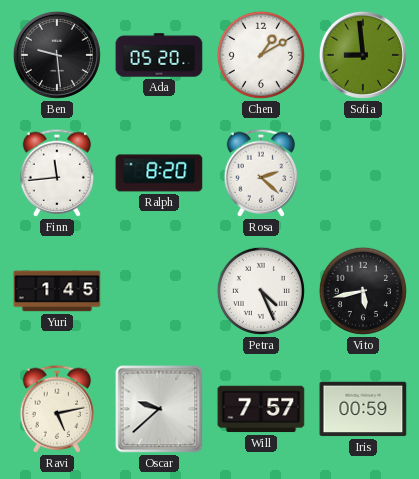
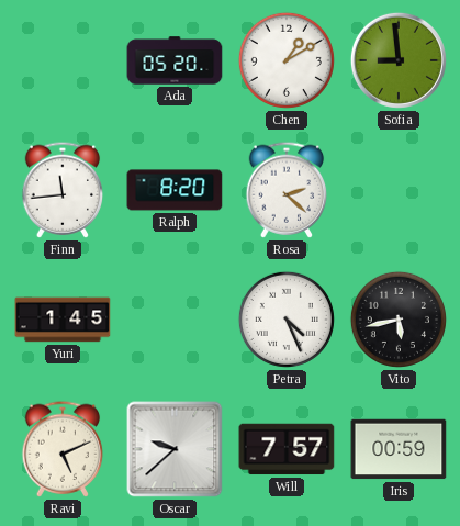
Ben: 9:29 -> none (57, 55)
Ravi: 5:13 -> 5:11 (63, 449)
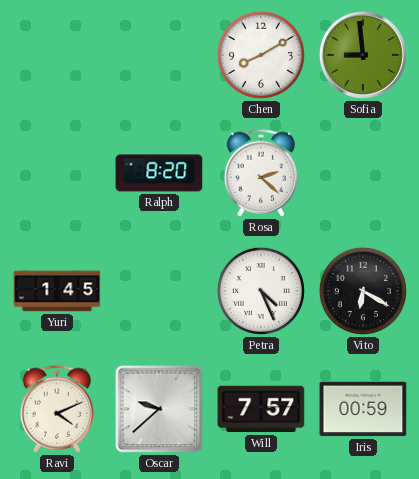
Ada: 05:20 -> none (175, 60)
Chen: 1:10 -> 8:10 (261, 55)
Finn: 11:44 -> none (63, 190)
Vito: 5:43 -> 6:20 (363, 291)
Ravi: 5:11 -> 4:11 (57, 409)
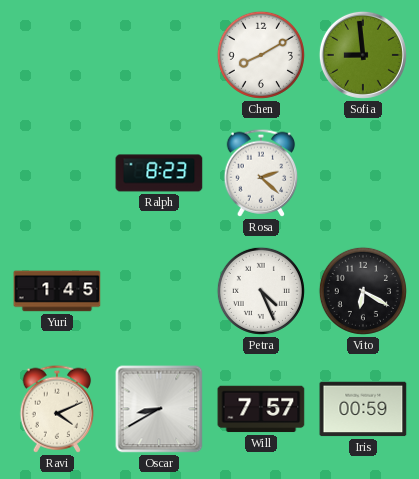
Ralph: 8:20 -> 8:23 (159, 173)
Oscar: 9:38 -> 8:40 (159, 409)
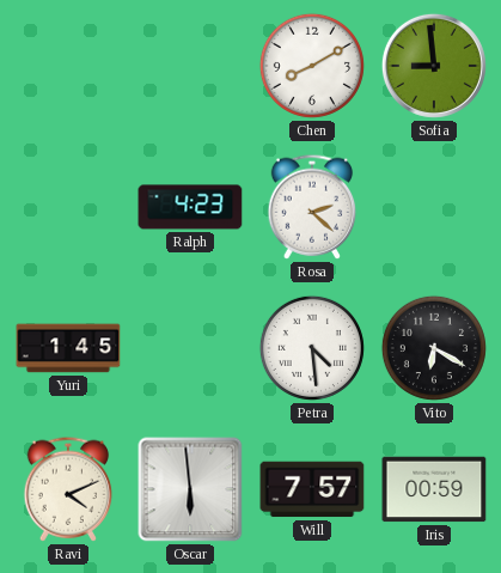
Ralph: 8:23 -> 4:23 (190, 207)
Petra: 4:26 -> 4:29 (312, 348)
Oscar: 8:40 -> 5:59 (190, 489)
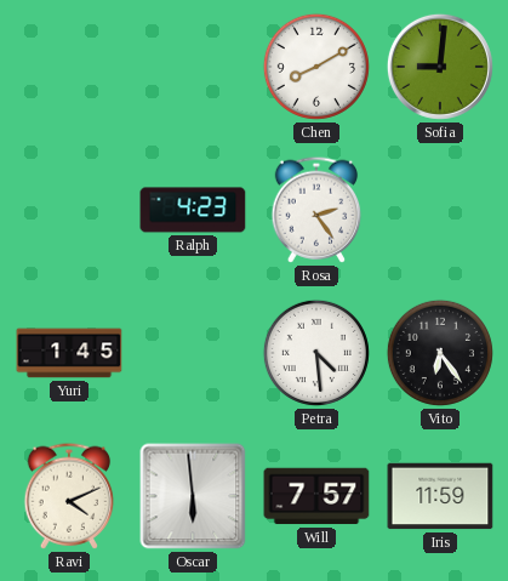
Sofia: 8:59 -> 9:01 (440, 67)
Rosa: 2:22 -> 2:24 (316, 210)
Vito: 6:20 -> 6:24 (440, 353)
Iris: 00:59 -> 11:59 (440, 496)
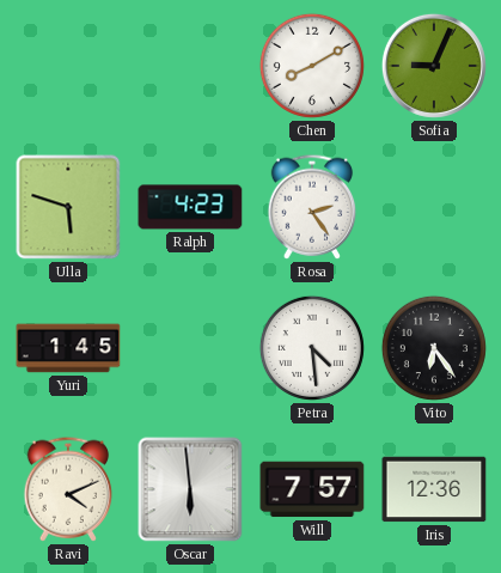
Sofia: 9:01 -> 9:04 (434, 66)
Ulla: none -> 5:48 (68, 207)
Iris: 11:59 -> 12:36 (434, 489)
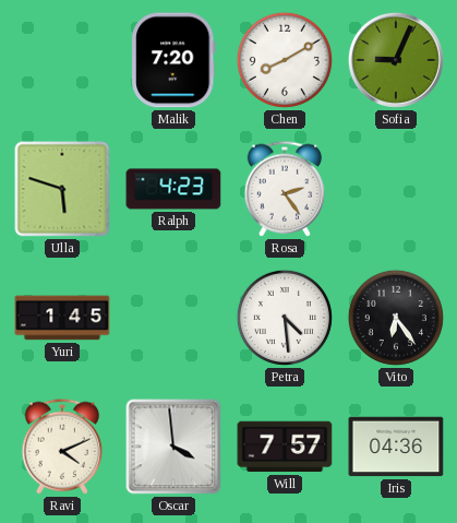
Malik: none -> 7:20 (175, 60)
Oscar: 5:59 -> 3:59 (173, 447)
Iris: 12:36 -> 04:36 (396, 447)
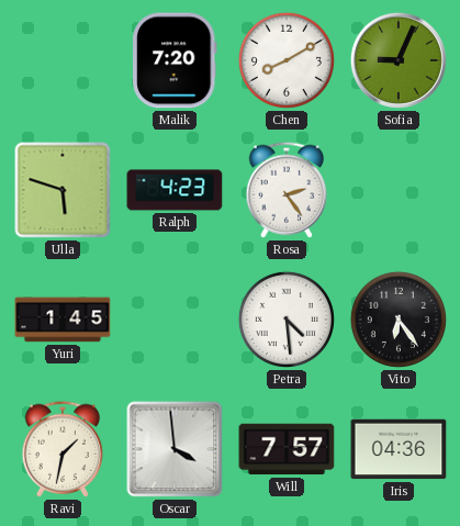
Ravi: 4:11 -> 1:32 (63, 449)
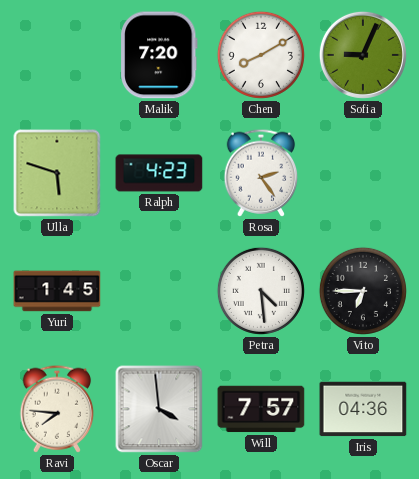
Vito: 6:24 -> 6:45 (363, 291)
Ravi: 1:32 -> 7:46 (57, 409)
